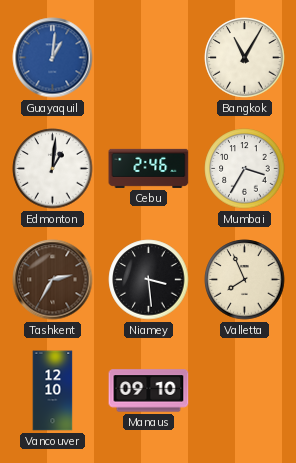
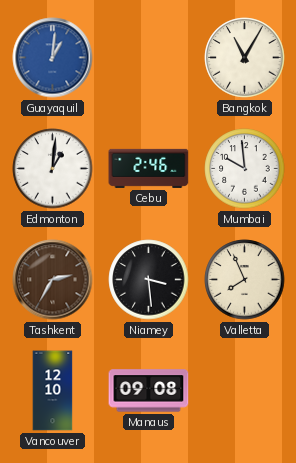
Mumbai: 3:35 -> 9:59 (245, 169)
Manaus: 09:10 -> 09:08 (149, 391)
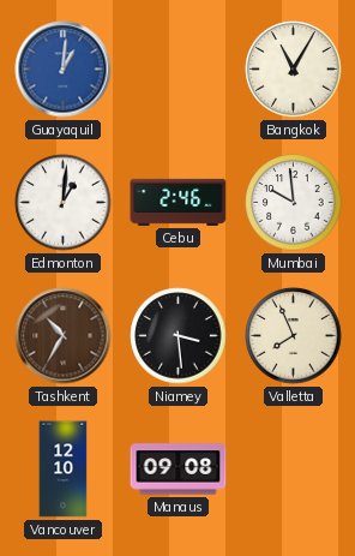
Tashkent: 2:35 -> 10:35 (64, 336)
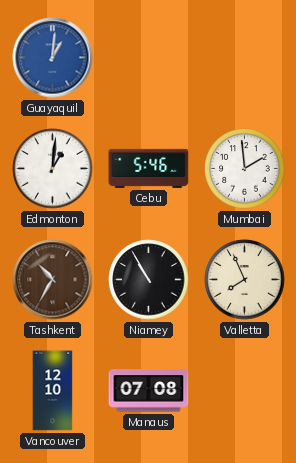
Bangkok: 11:05 -> none (294, 70)
Cebu: 2:46 -> 5:46 (149, 168)
Mumbai: 9:59 -> 1:59 (245, 169)
Niamey: 3:29 -> 10:55 (149, 280)
Manaus: 09:08 -> 07:08 (149, 391)
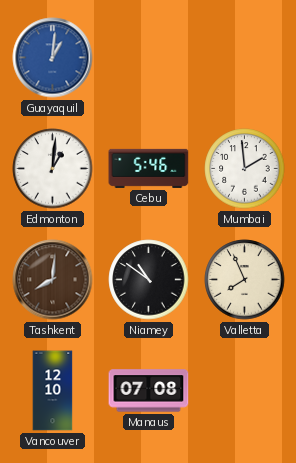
Tashkent: 10:35 -> 8:01 (53, 280)
Niamey: 10:55 -> 10:51 (149, 280)
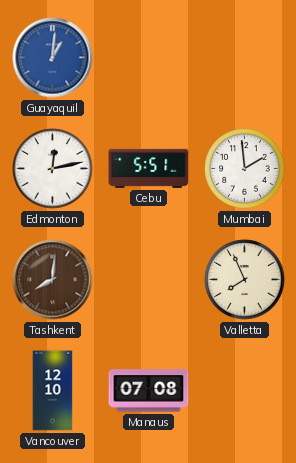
Edmonton: 1:01 -> 12:13 (53, 169)
Cebu: 5:46 -> 5:51 (149, 168)
Niamey: 10:51 -> none (149, 280)
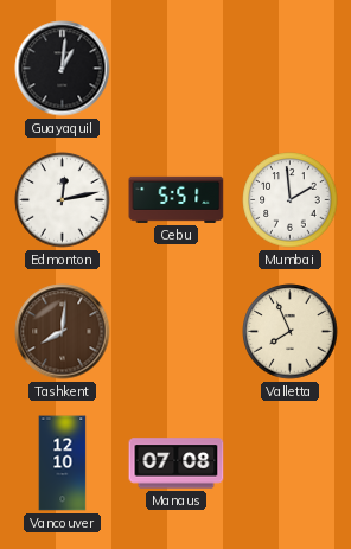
Guayaquil dial: blue -> black (63, 69)
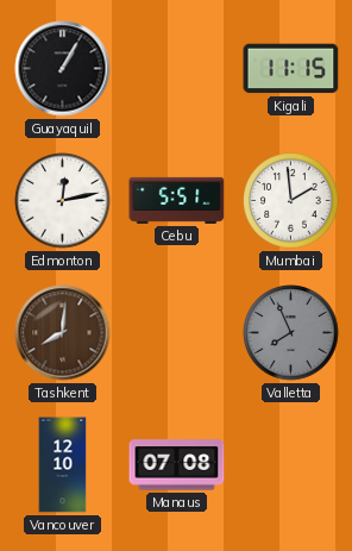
Guayaquil: 1:01 -> 1:05 (63, 69)
Kigali: none -> 11:15 (291, 69)
Valletta dial: cream -> grey (291, 333)
